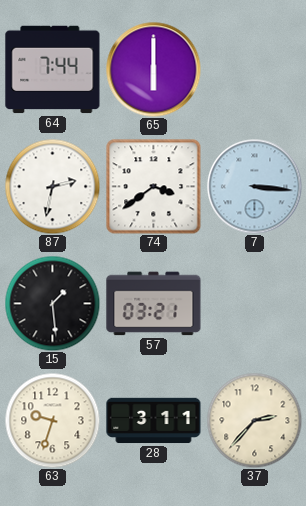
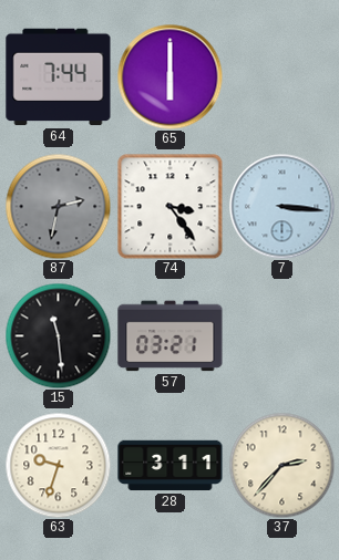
87 dial: white -> grey (58, 206)
74: 3:39 -> 3:24 (169, 206)
15: 1:29 -> 11:29 (58, 335)
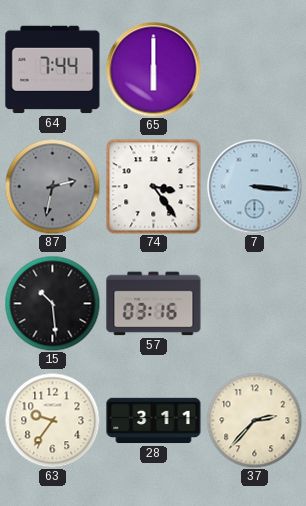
15: 11:29 -> 10:29 (52, 303)
57: 03:21 -> 03:16 (154, 304)
63: 9:33 -> 9:36 (52, 420)
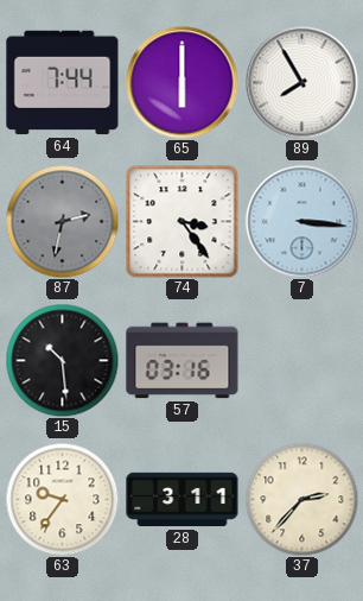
89: none -> 7:55 (301, 82)
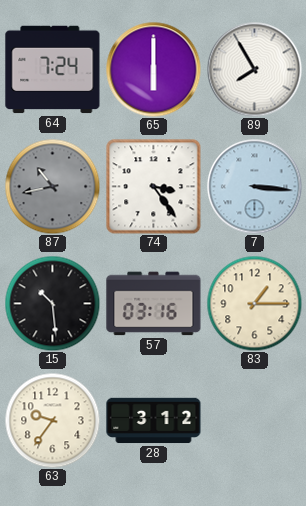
64: 7:44 -> 7:24 (53, 70)
87: 2:32 -> 10:43 (52, 186)
83: none -> 1:15 (254, 303)
28: 3:11 -> 3:12 (154, 421)
37: 2:37 -> none (301, 499)
